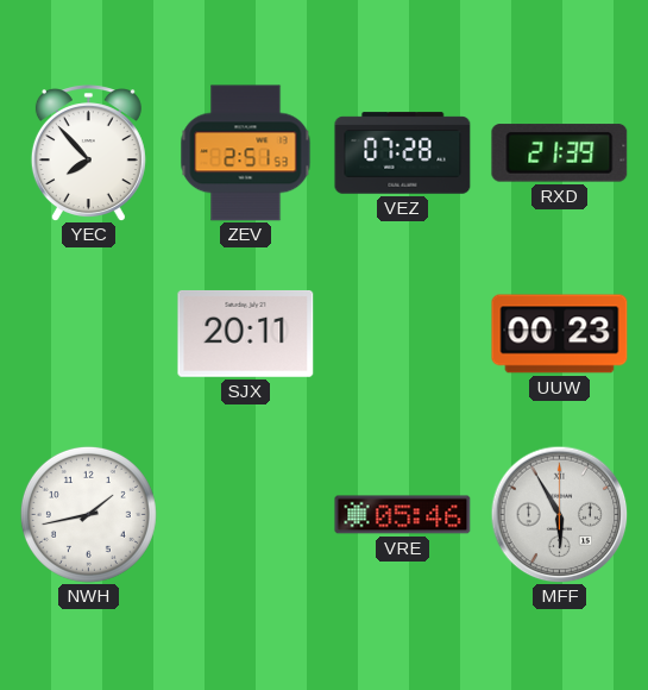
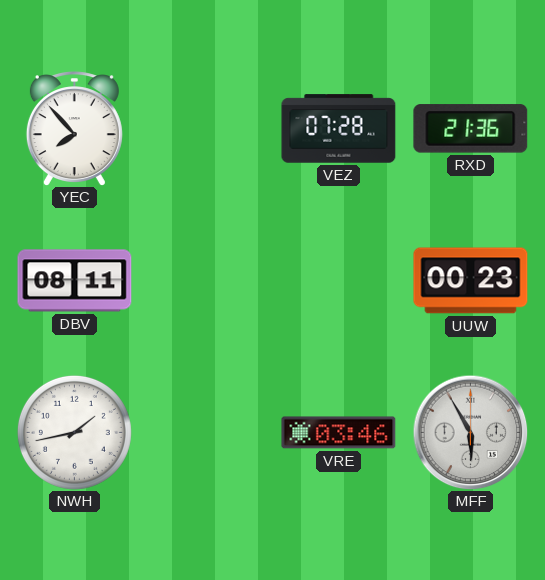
ZEV: 2:51 -> none (246, 153)
RXD: 21:39 -> 21:36 (471, 129)
DBV: none -> 08:11 (75, 281)
SJX: 20:11 -> none (246, 333)
VRE: 05:46 -> 03:46 (339, 433)
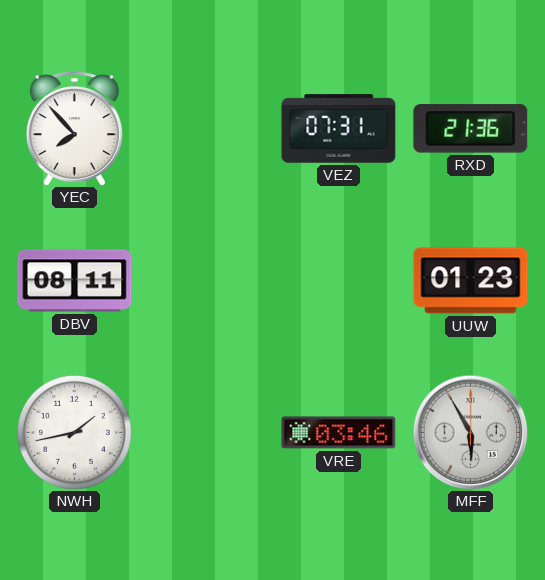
VEZ: 07:28 -> 07:31 (339, 129)
UUW: 00:23 -> 01:23 (471, 281)
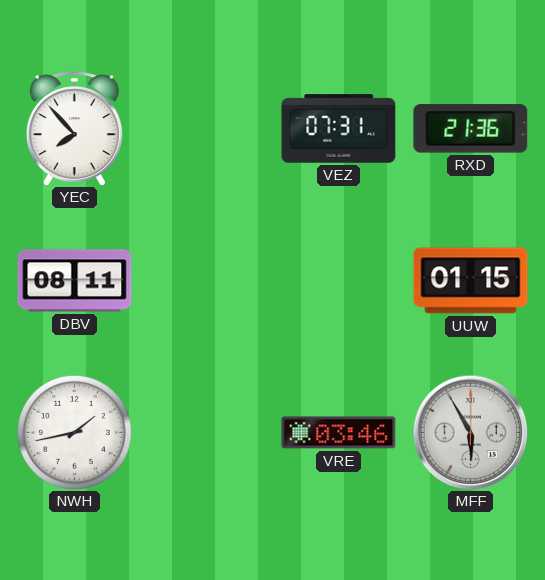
UUW: 01:23 -> 01:15 (471, 281)
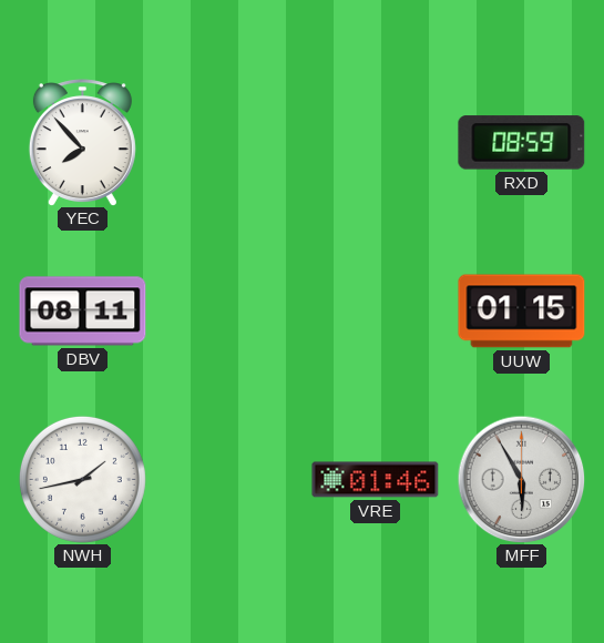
VEZ: 07:31 -> none (339, 129)
RXD: 21:36 -> 08:59 (522, 143)
VRE: 03:46 -> 01:46 (376, 480)
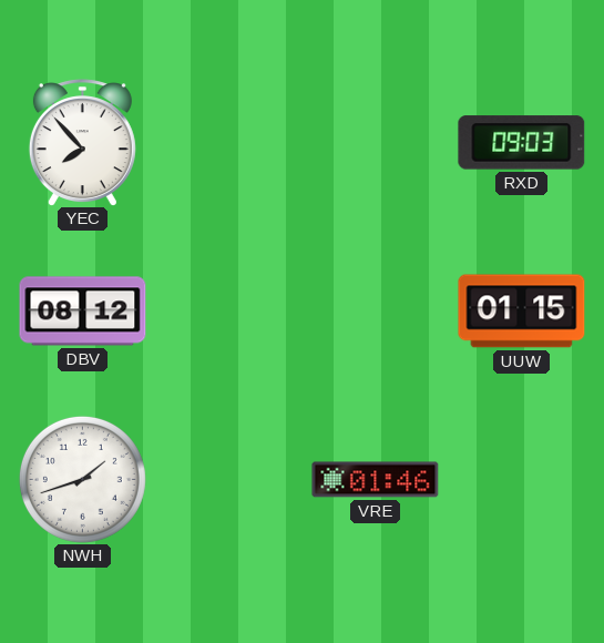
RXD: 08:59 -> 09:03 (522, 143)
DBV: 08:11 -> 08:12 (83, 312)
NWH: 1:43 -> 1:42 (82, 479)
MFF: 5:55 -> none (521, 479)
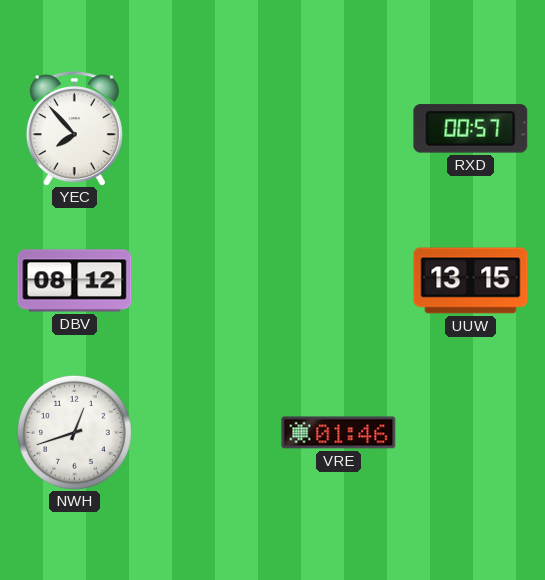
RXD: 09:03 -> 00:57 (471, 129)
UUW: 01:15 -> 13:15 (471, 281)
NWH: 1:42 -> 12:42 (74, 432)
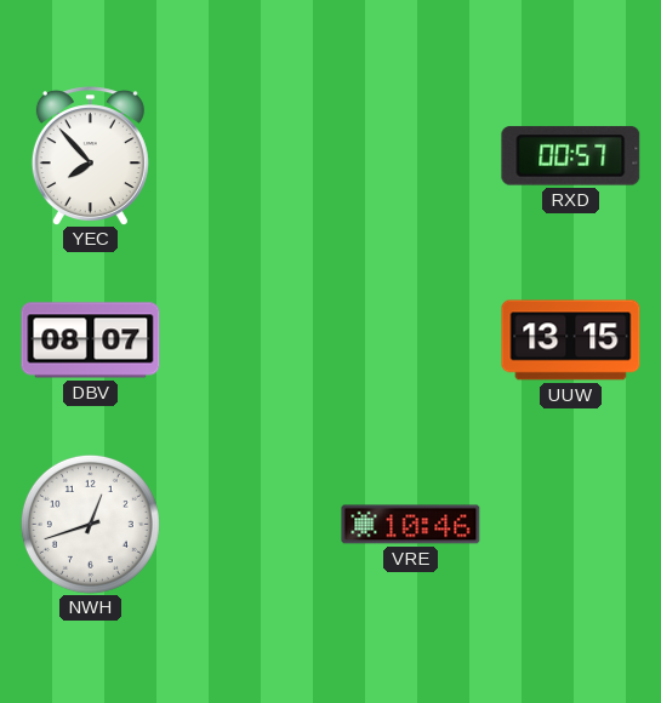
DBV: 08:12 -> 08:07 (91, 341)
VRE: 01:46 -> 10:46 (411, 525)
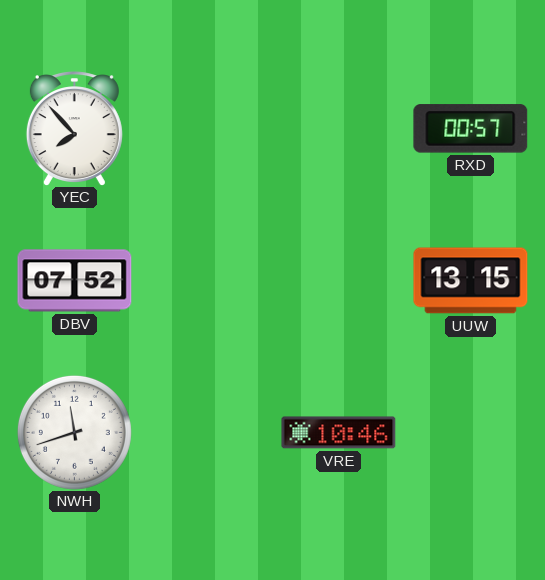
DBV: 08:07 -> 07:52 (75, 281)
NWH: 12:42 -> 11:42 (74, 432)
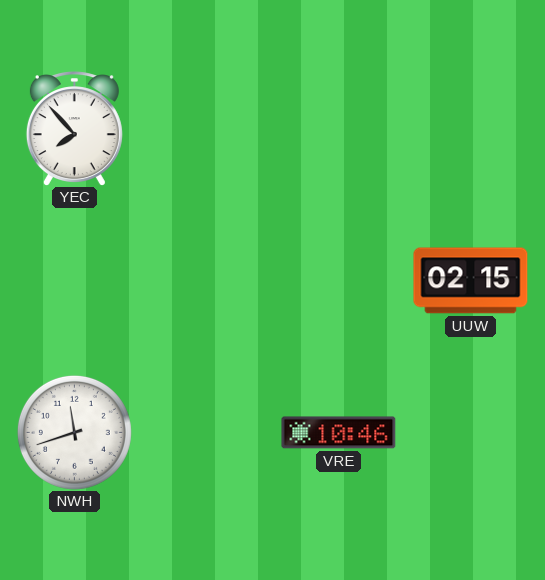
RXD: 00:57 -> none (471, 129)
DBV: 07:52 -> none (75, 281)
UUW: 13:15 -> 02:15 (471, 281)
